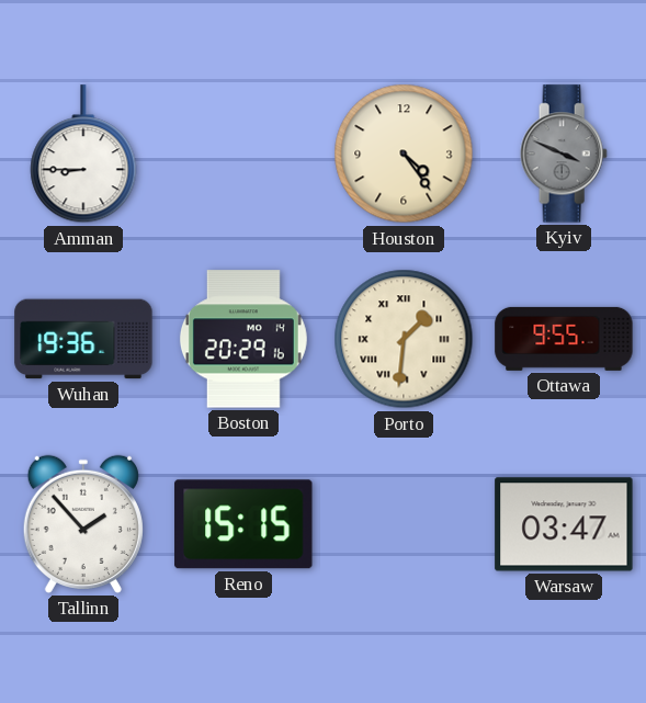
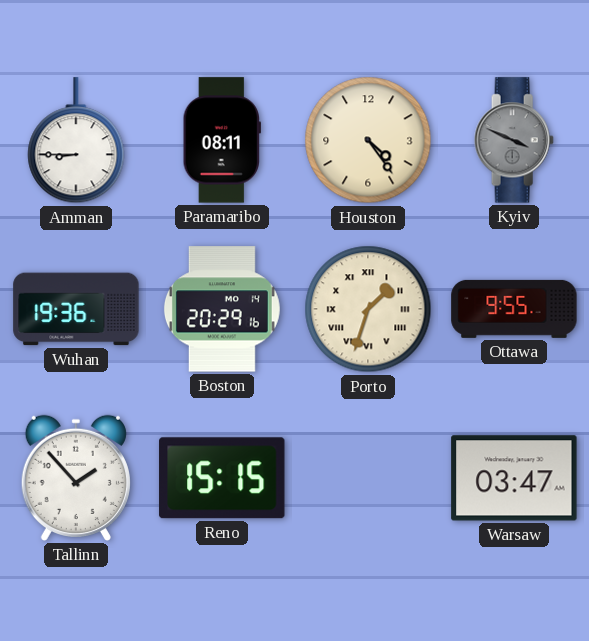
Paramaribo: none -> 08:11 (222, 140)
Porto: 1:31 -> 1:33 (368, 309)
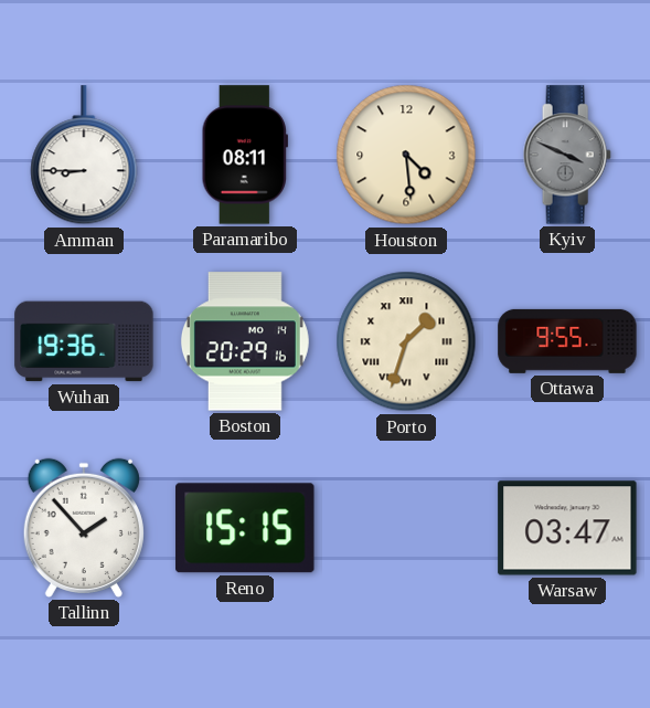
Houston: 4:24 -> 4:29 (406, 155)
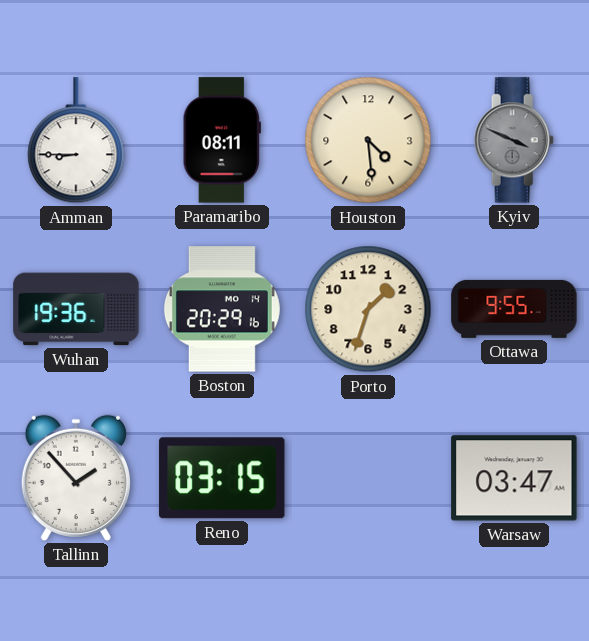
Porto numerals: Roman -> Arabic (368, 309)
Reno: 15:15 -> 03:15 (222, 478)
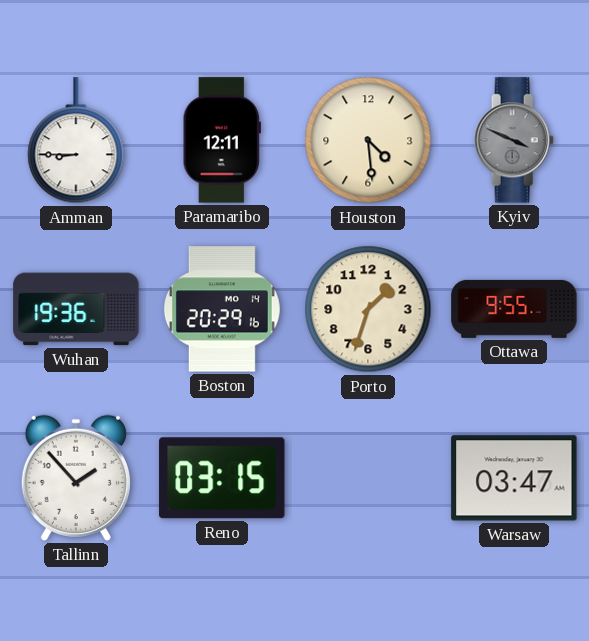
Paramaribo: 08:11 -> 12:11 (222, 140)
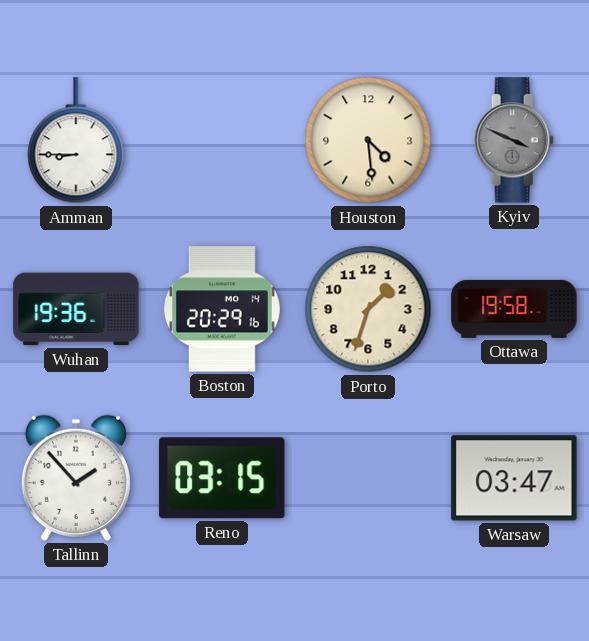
Paramaribo: 12:11 -> none (222, 140)
Ottawa: 9:55 -> 19:58 (514, 309)
